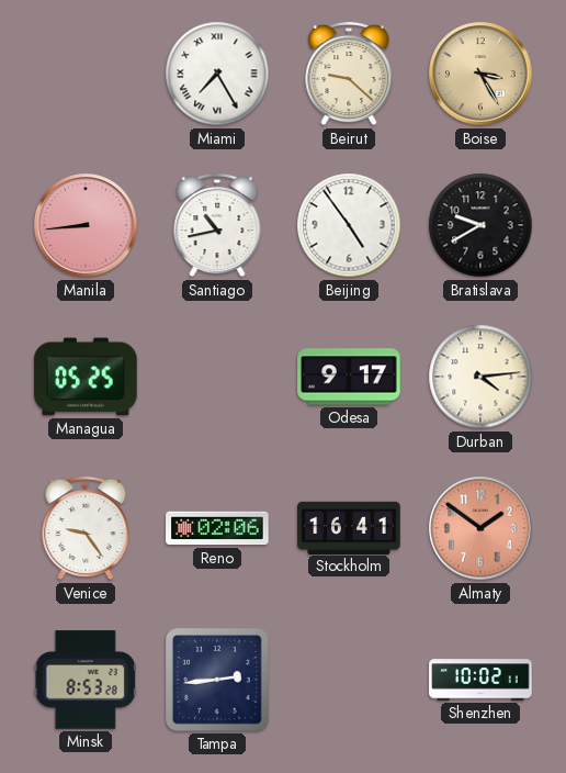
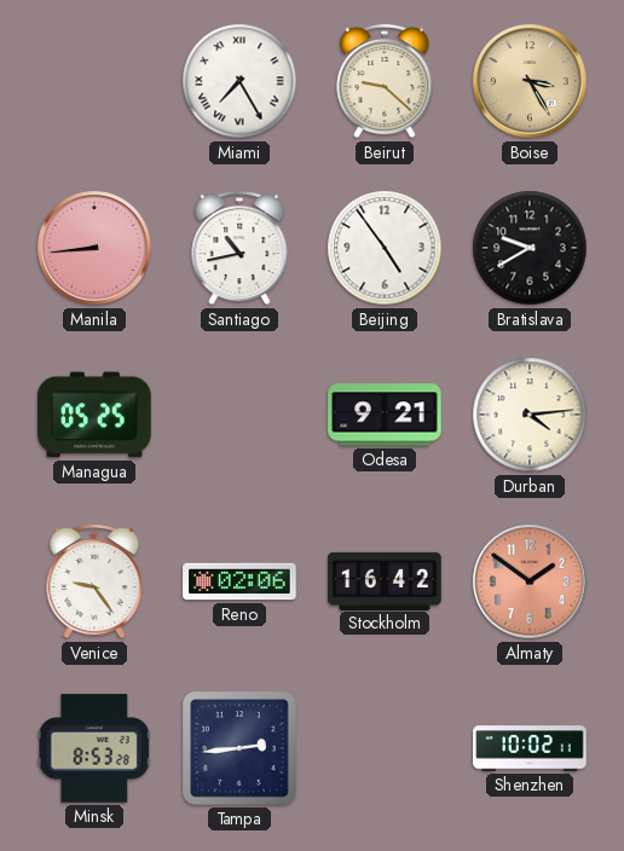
Odesa: 9:17 -> 9:21 (385, 415)
Stockholm: 16:41 -> 16:42 (385, 580)
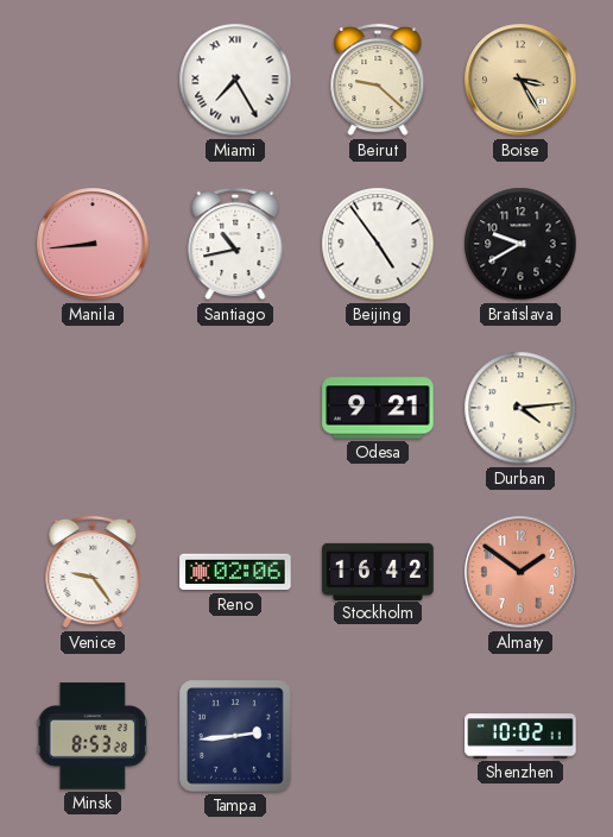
Managua: 05:25 -> none (94, 415)
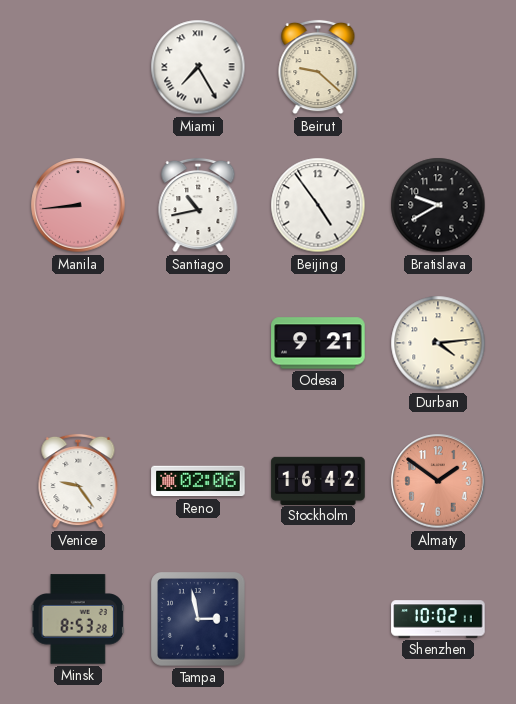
Boise: 3:25 -> none (520, 80)
Tampa: 2:44 -> 2:58 (198, 619)
